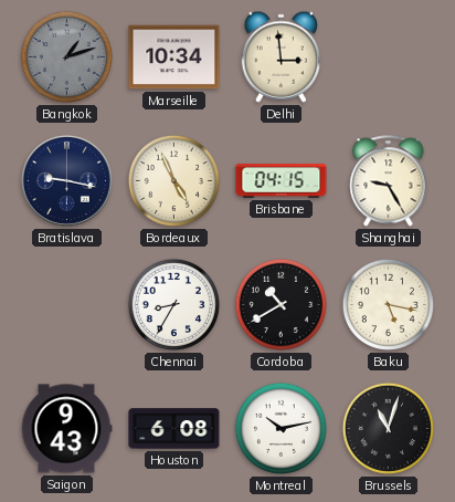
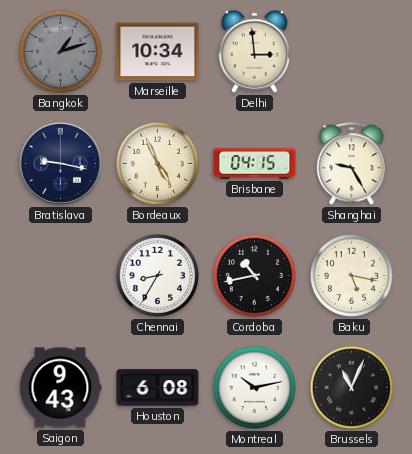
Cordoba: 10:40 -> 10:43 (254, 275)
Brussels: 11:03 -> 11:04 (351, 387)
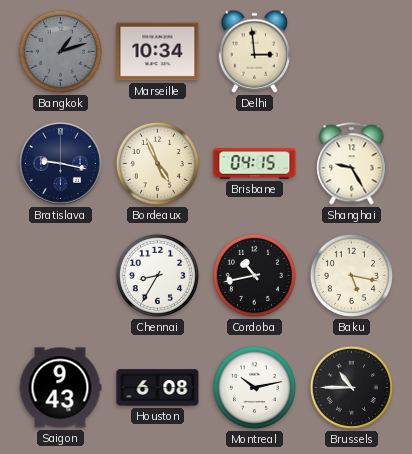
Brussels: 11:04 -> 10:45 (351, 387)
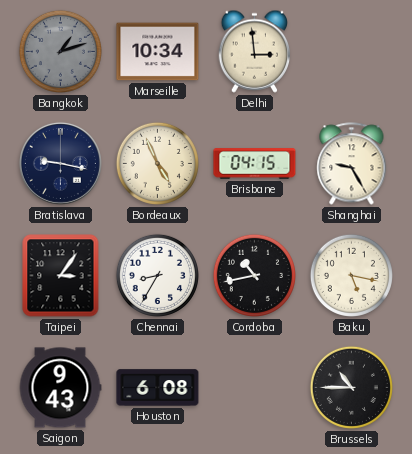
Taipei: none -> 3:06 (61, 276)
Montreal: 10:13 -> none (254, 387)
